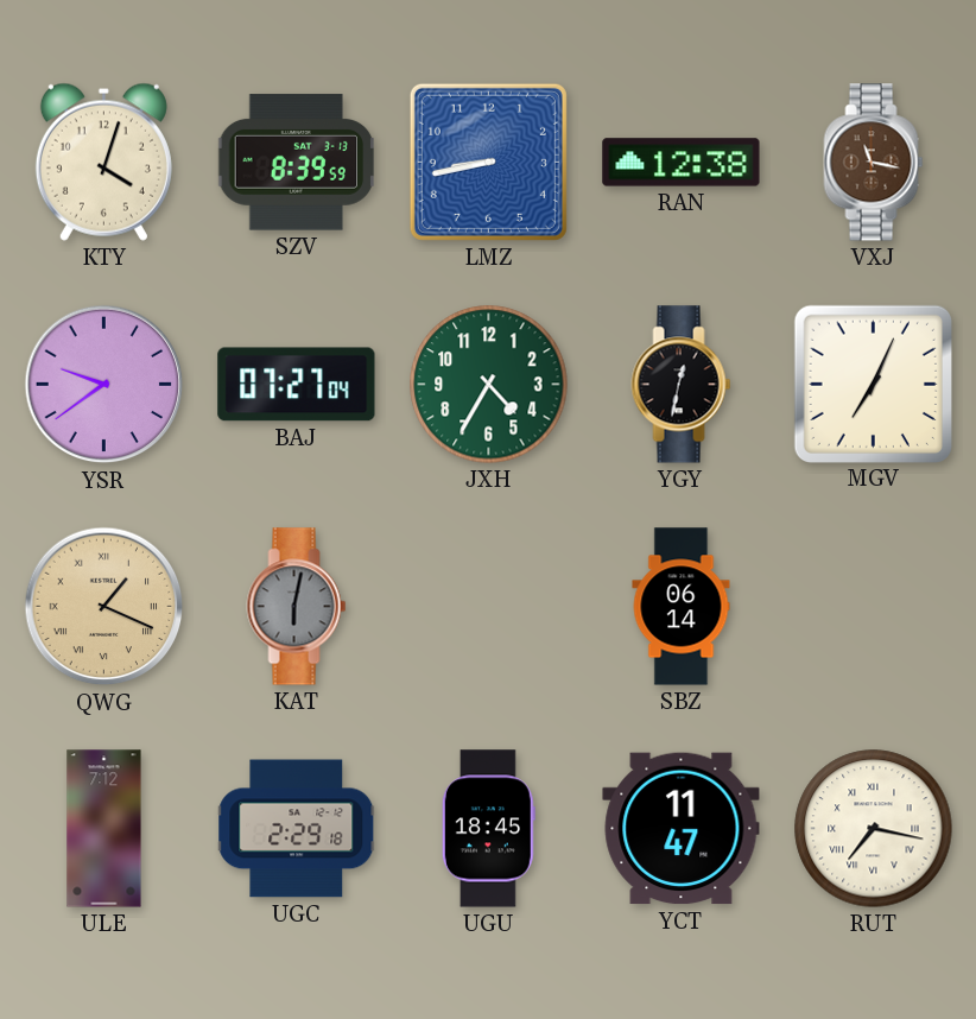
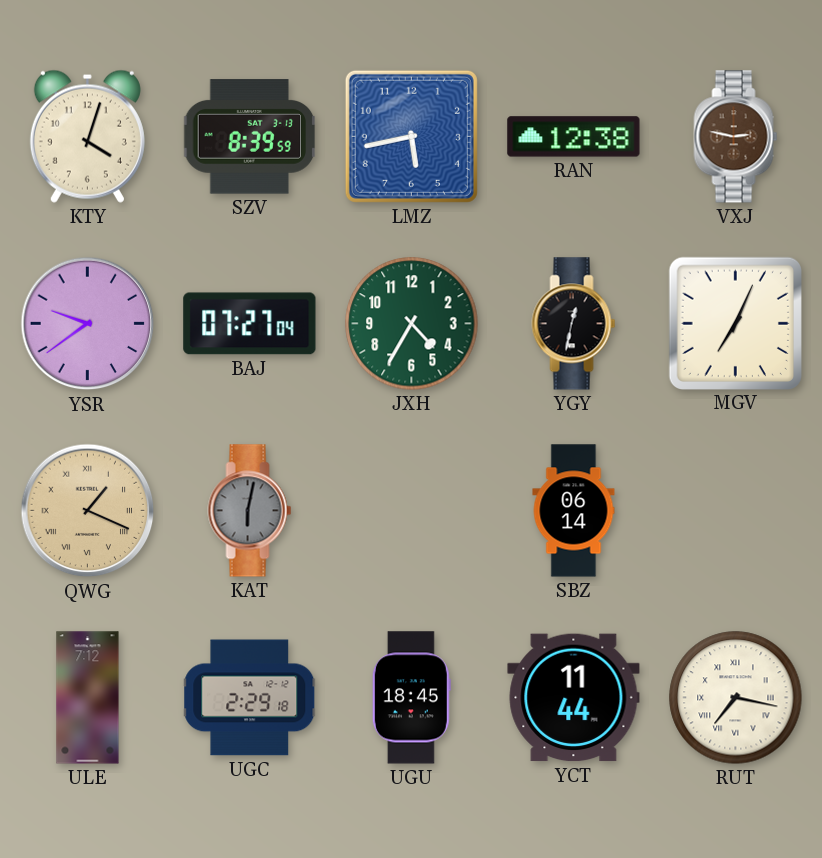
LMZ: 8:43 -> 5:43 (411, 136)
VXJ: 11:17 -> 2:47 (736, 137)
YCT: 11:47 -> 11:44 (574, 698)
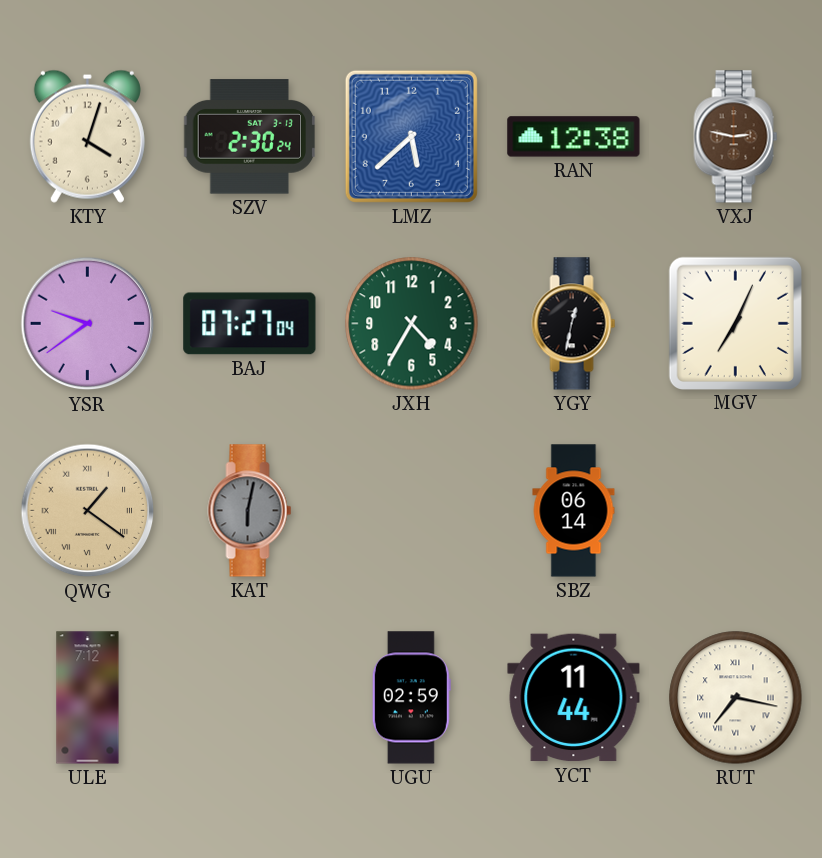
SZV: 8:39 -> 2:30 (250, 137)
LMZ: 5:43 -> 5:38 (411, 136)
QWG: 1:19 -> 1:21 (88, 511)
UGC: 2:29 -> none (250, 698)
UGU: 18:45 -> 02:59 (411, 698)
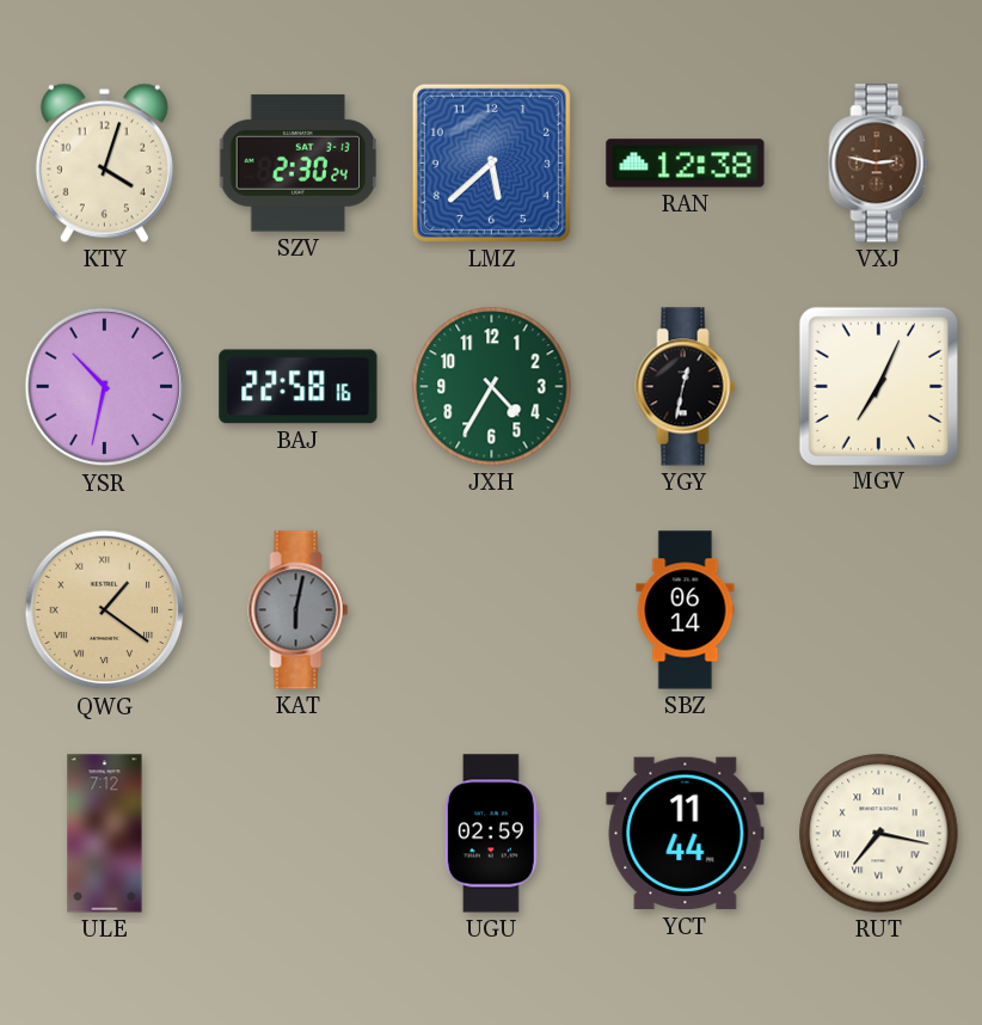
YSR: 9:39 -> 10:32 (105, 387)
BAJ: 07:27 -> 22:58 (299, 387)
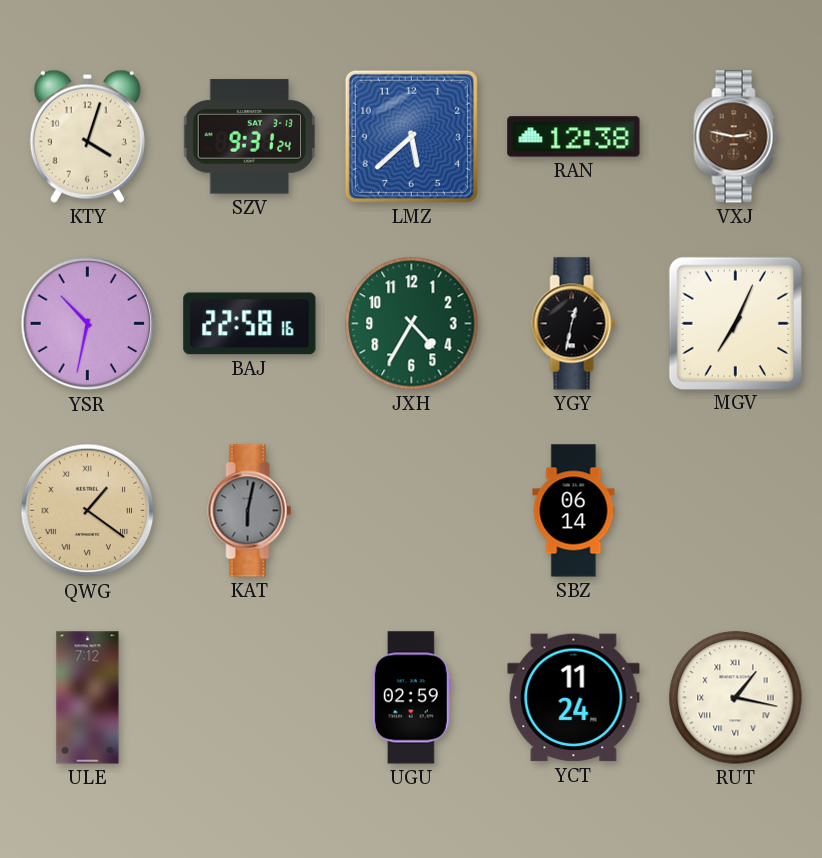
SZV: 2:30 -> 9:31 (250, 137)
YCT: 11:44 -> 11:24 (574, 698)
RUT: 7:17 -> 1:17 (736, 698)
